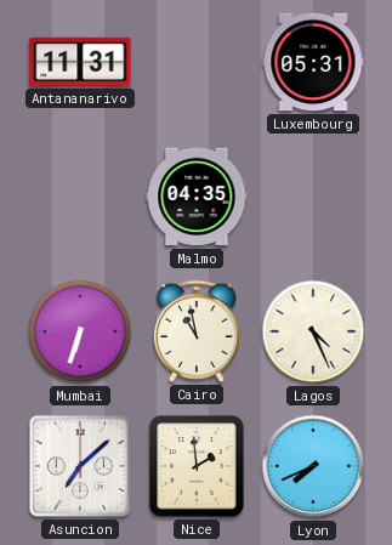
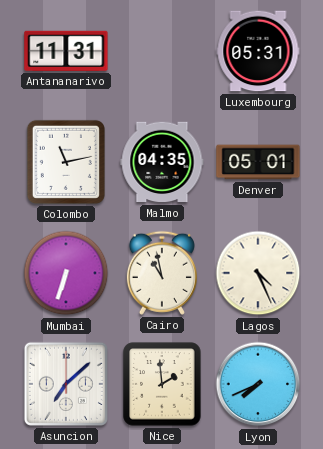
Colombo: none -> 11:13 (66, 162)
Denver: none -> 05:01 (258, 162)
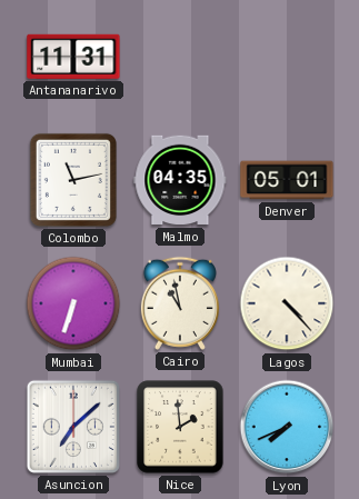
Luxembourg: 05:31 -> none (258, 51)
Lagos: 4:26 -> 4:23 (287, 303)
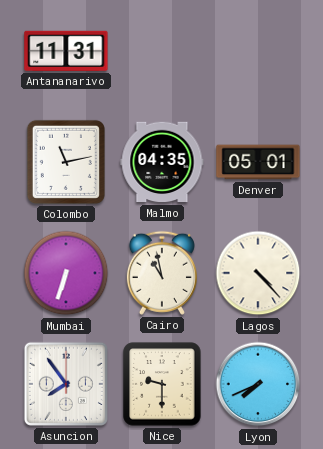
Asuncion: 7:08 -> 7:54 (66, 384)
Nice: 1:59 -> 9:30 (162, 384)
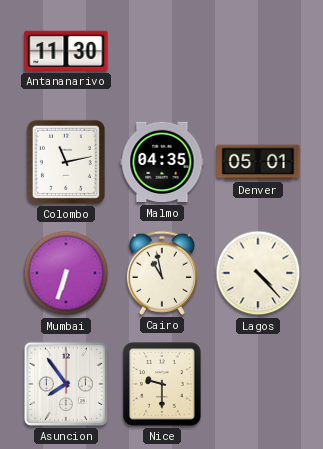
Antananarivo: 11:31 -> 11:30 (66, 51)
Lyon: 7:41 -> none (258, 384)
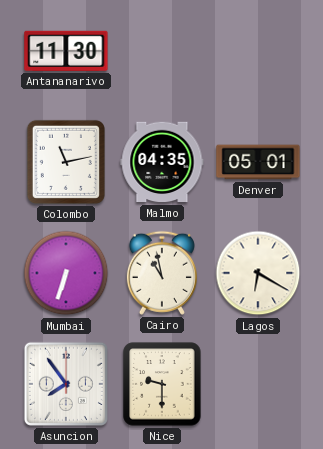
Lagos: 4:23 -> 6:20 (258, 273)
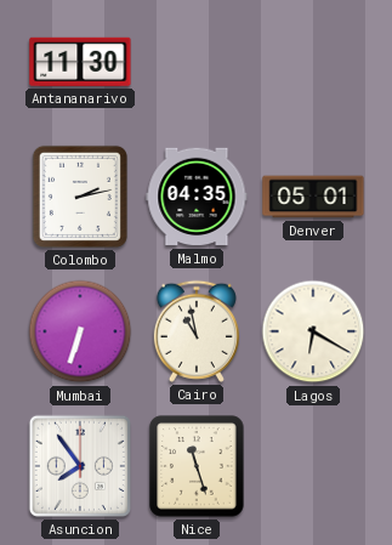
Colombo: 11:13 -> 2:13 (80, 197)
Nice: 9:30 -> 11:27 (197, 466)
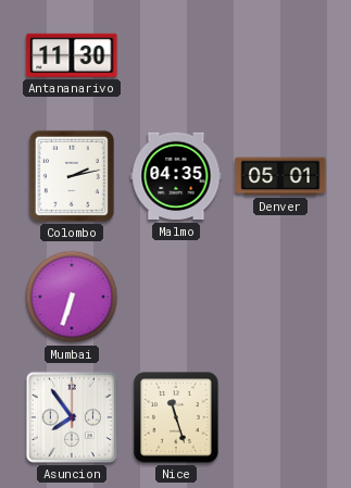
Cairo: 10:58 -> none (197, 331)
Lagos: 6:20 -> none (313, 331)
